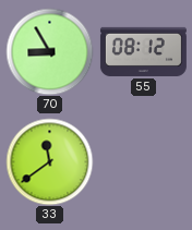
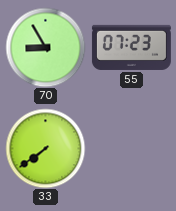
55: 08:12 -> 07:23 (131, 47)
33: 11:39 -> 7:39 (45, 148)
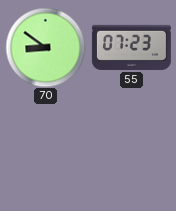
70: 8:55 -> 8:51 (45, 47)
33: 7:39 -> none (45, 148)
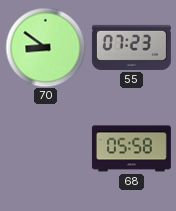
68: none -> 05:58 (131, 149)
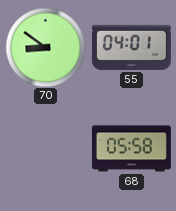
55: 07:23 -> 04:01 (131, 47)
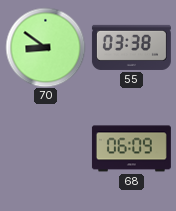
55: 04:01 -> 03:38 (131, 47)
68: 05:58 -> 06:09 (131, 149)
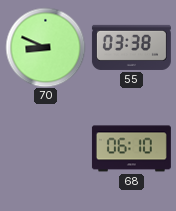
70: 8:51 -> 8:49 (45, 47)
68: 06:09 -> 06:10 (131, 149)
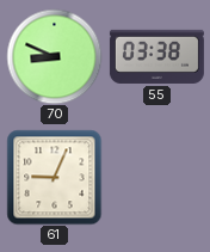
61: none -> 9:04 (54, 177)
68: 06:10 -> none (131, 149)
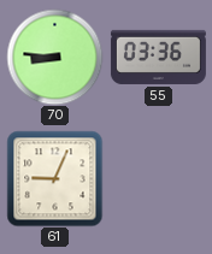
70: 8:49 -> 8:46 (54, 57)
55: 03:38 -> 03:36 (158, 57)
